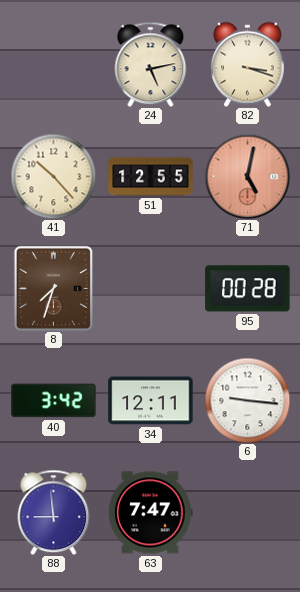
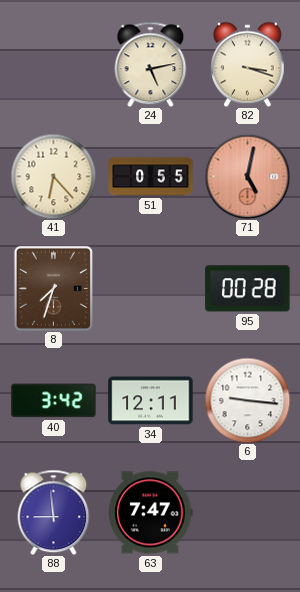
41: 10:23 -> 6:23 (53, 176)
51: 12:55 -> 0:55 (151, 177)
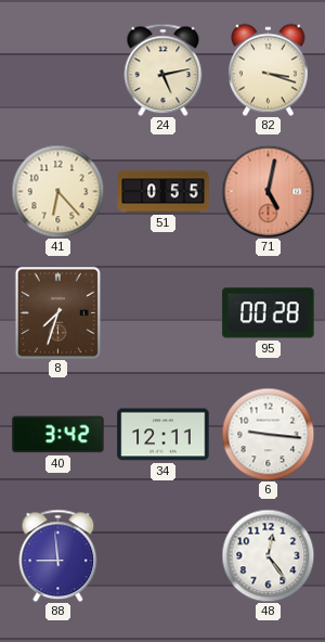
63: 7:47 -> none (151, 513)
48: none -> 12:24 (268, 555)
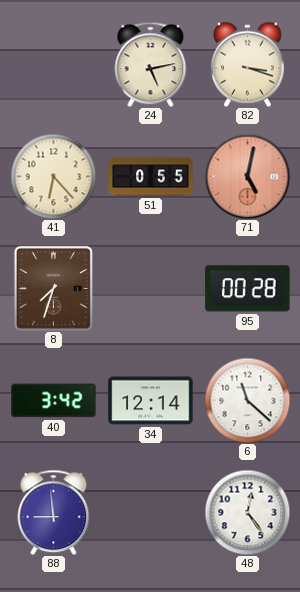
34: 12:11 -> 12:14 (151, 401)
6: 9:16 -> 11:22 (247, 400)
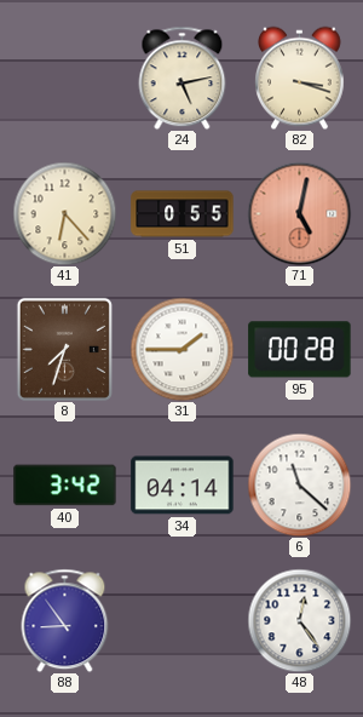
31: none -> 1:45 (181, 349)
34: 12:14 -> 04:14 (183, 486)
88: 8:59 -> 8:54 (65, 620)
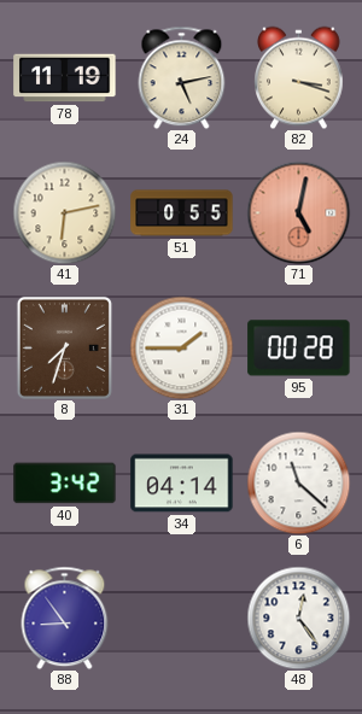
78: none -> 11:19 (65, 78)
41: 6:23 -> 6:13 (64, 212)
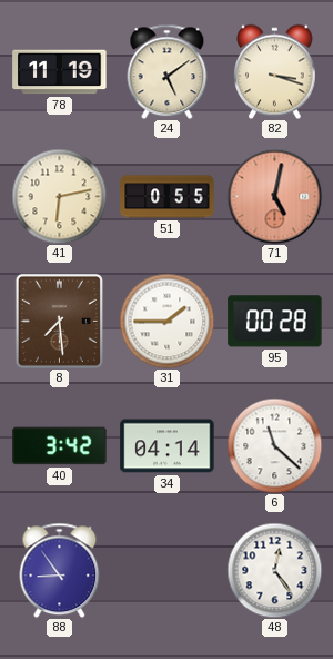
24: 5:13 -> 5:09 (168, 71)
8: 7:33 -> 7:29 (59, 321)
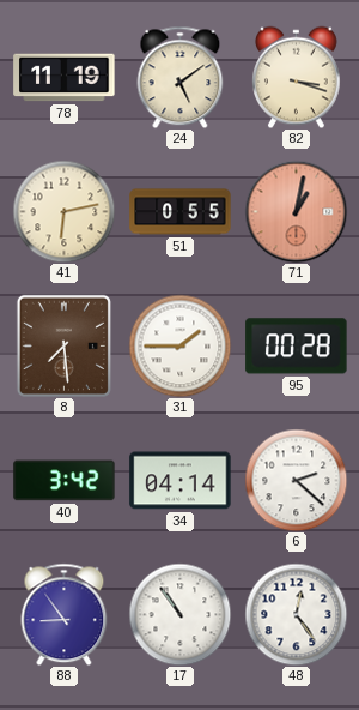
71: 5:02 -> 1:02 (296, 211)
6: 11:22 -> 2:22 (296, 480)
17: none -> 10:54 (180, 614)
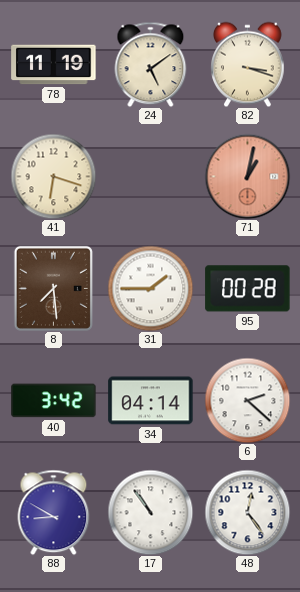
41: 6:13 -> 6:18 (53, 176)
51: 0:55 -> none (181, 212)
88: 8:54 -> 8:50 (54, 512)
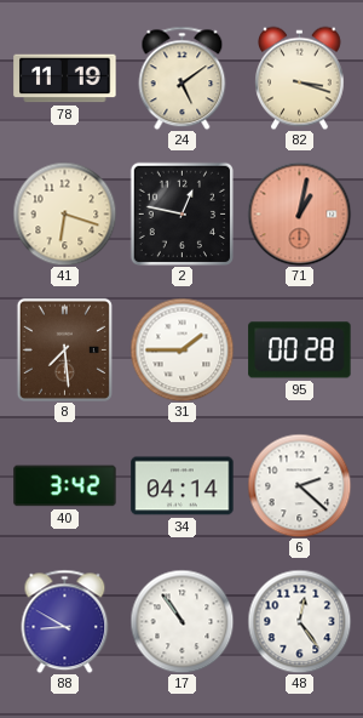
2: none -> 12:47 (181, 213)
